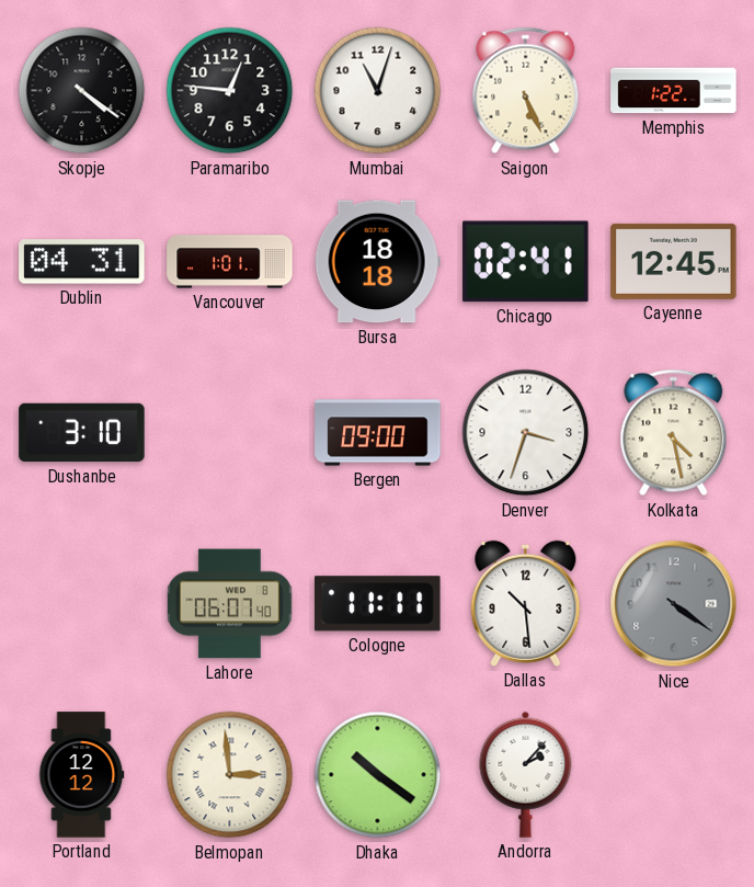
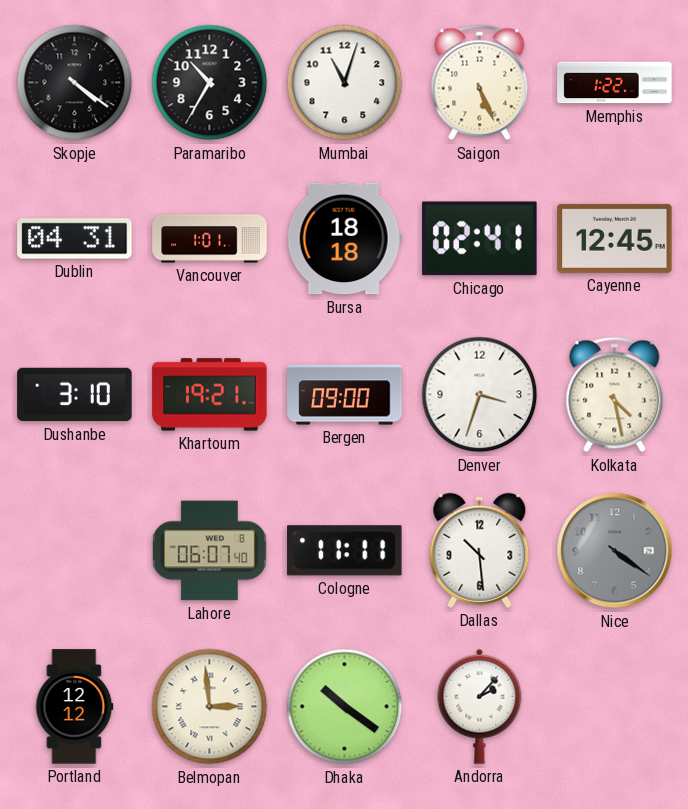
Paramaribo: 12:46 -> 10:35 (210, 83)
Khartoum: none -> 19:21 (210, 395)
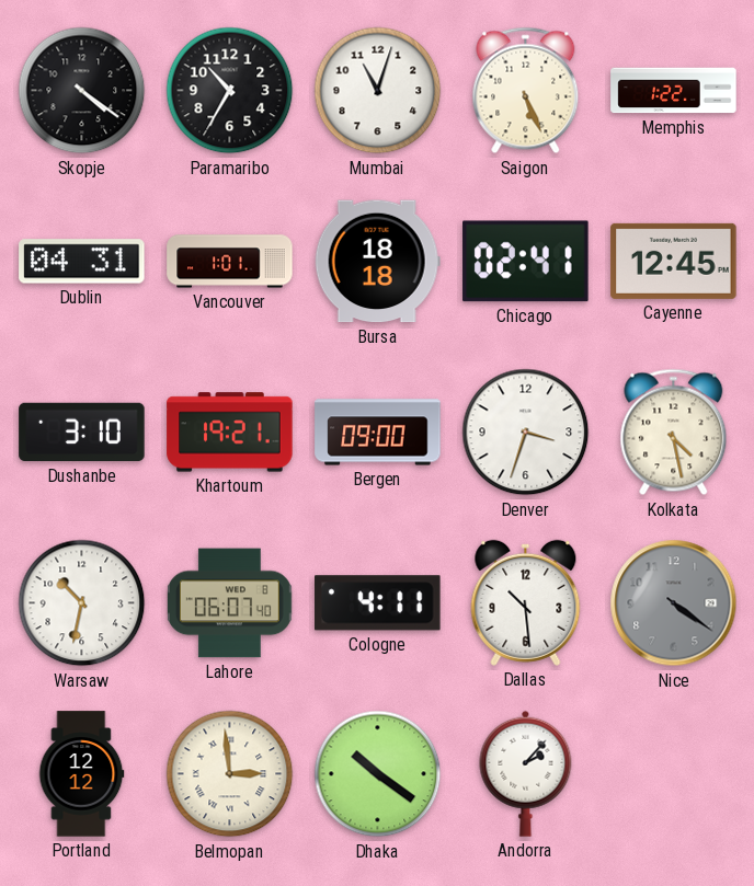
Warsaw: none -> 10:32 (82, 603)
Cologne: 11:11 -> 4:11 (378, 603)
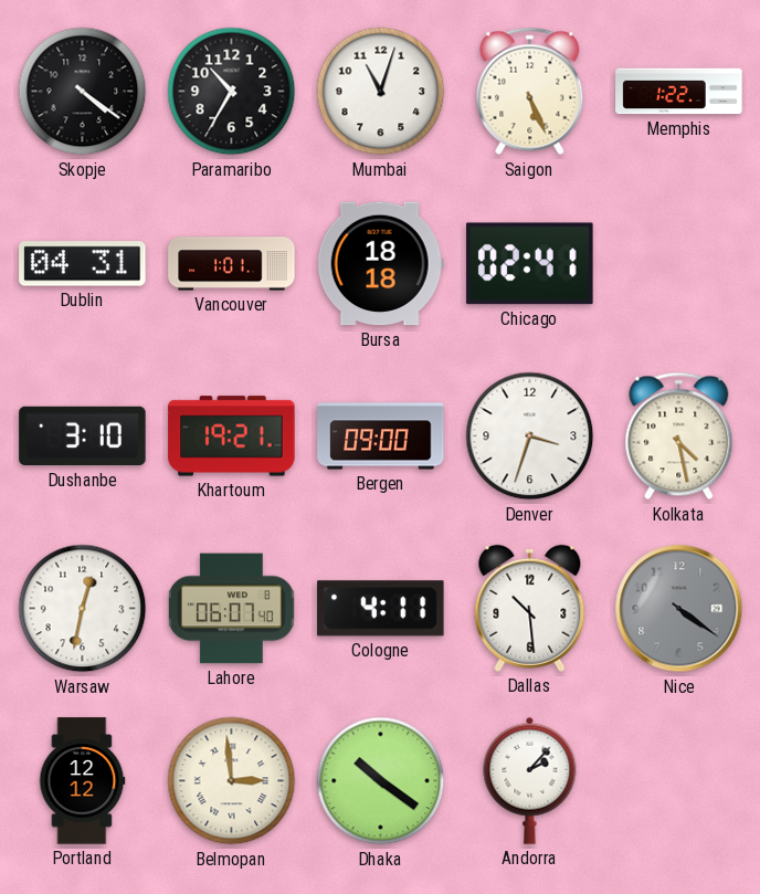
Cayenne: 12:45 -> none (674, 261)
Warsaw: 10:32 -> 12:32 (83, 609)
